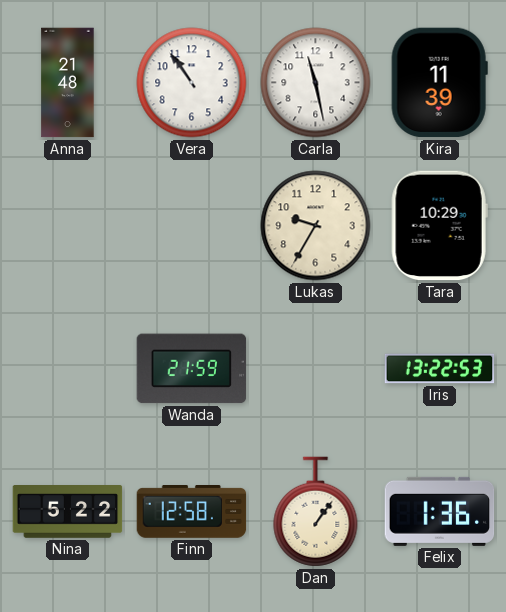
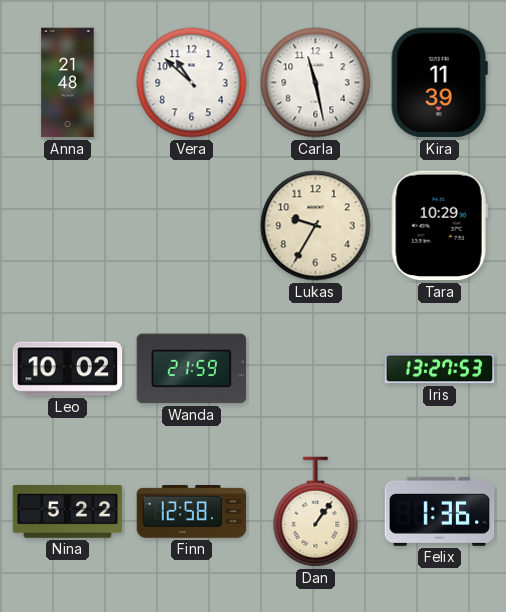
Vera: 10:54 -> 10:52 (192, 83)
Leo: none -> 10:02 (68, 369)
Iris: 13:22 -> 13:27 (440, 369)
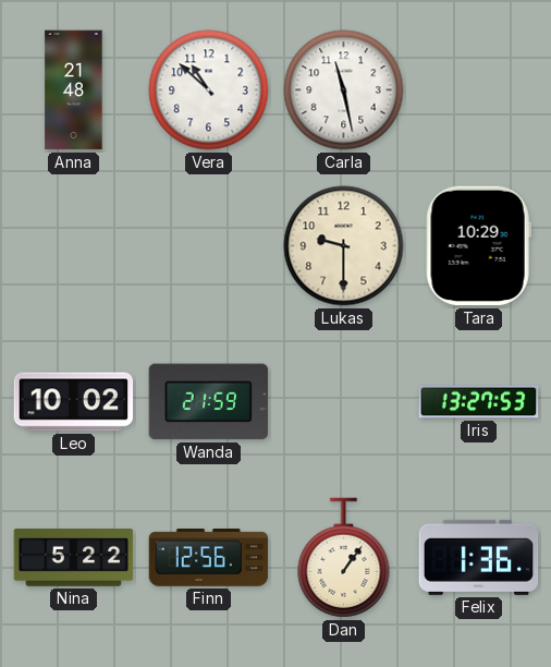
Kira: 11:39 -> none (439, 83)
Lukas: 9:35 -> 9:30 (344, 246)
Finn: 12:58 -> 12:56 (209, 558)
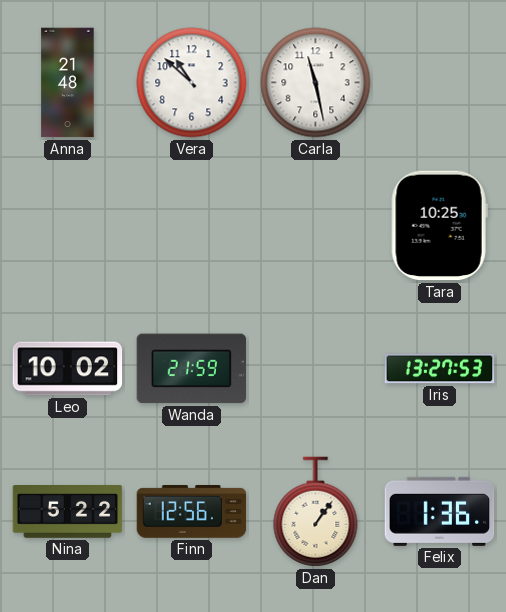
Lukas: 9:30 -> none (344, 246)
Tara: 10:29 -> 10:25 (439, 226)
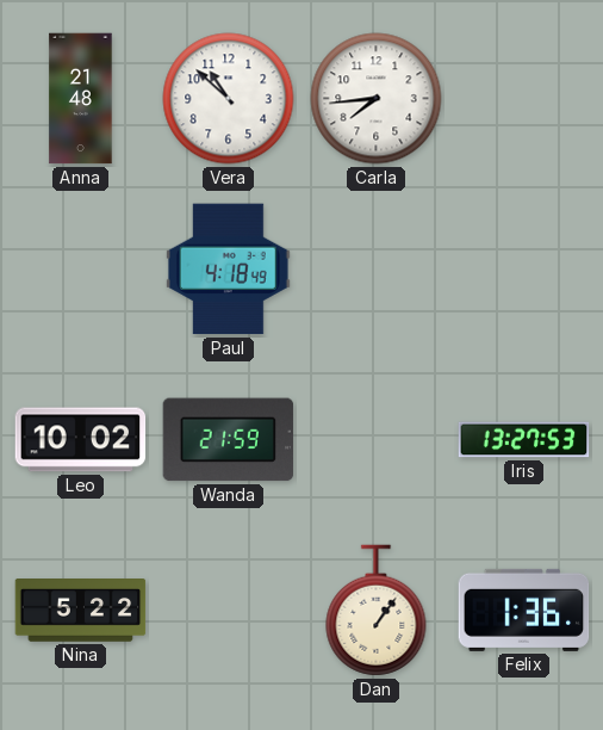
Carla: 11:28 -> 7:44 (377, 99)
Paul: none -> 4:18 (228, 270)
Tara: 10:25 -> none (439, 226)
Finn: 12:56 -> none (192, 512)
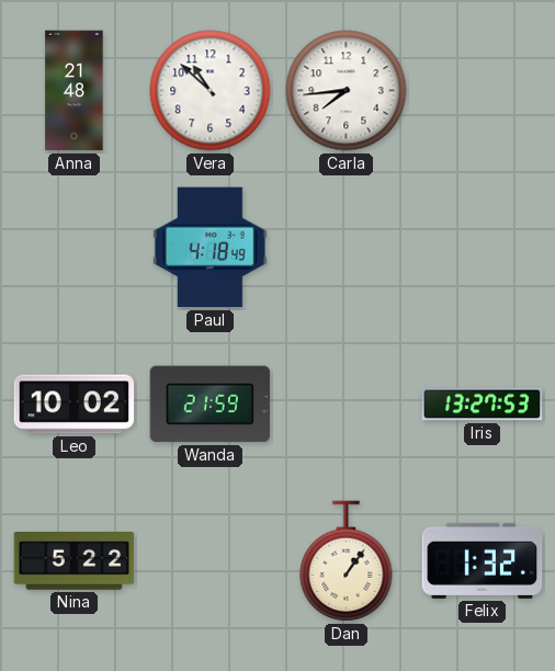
Felix: 1:36 -> 1:32 (483, 560)
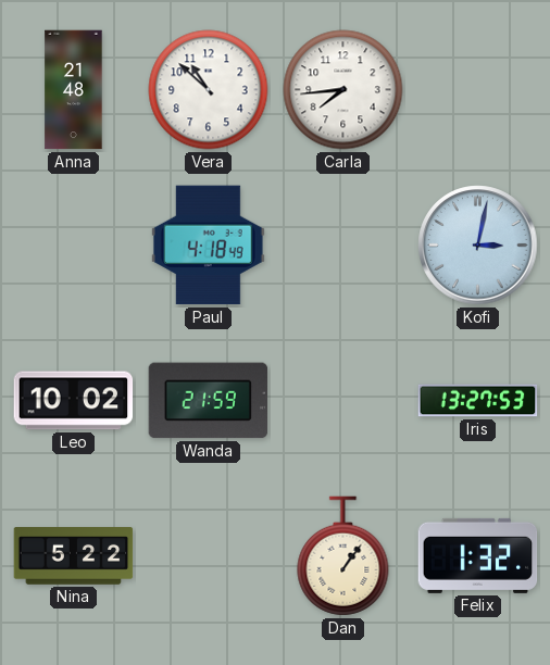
Kofi: none -> 3:02 (478, 246)
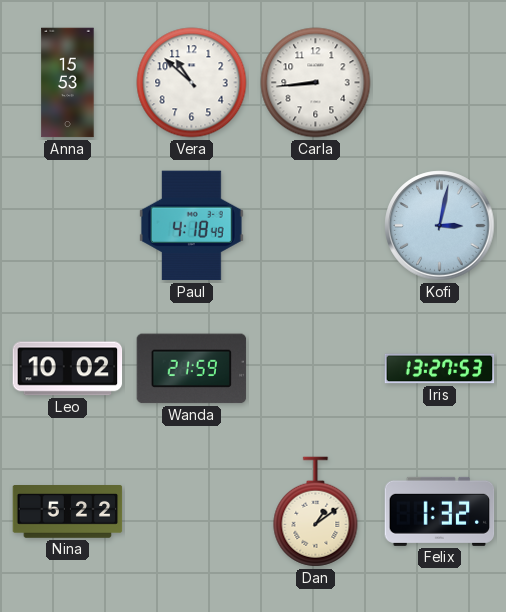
Anna: 21:48 -> 15:53 (68, 83)
Carla: 7:44 -> 8:44 (316, 83)
Dan: 1:06 -> 1:09 (316, 512)
